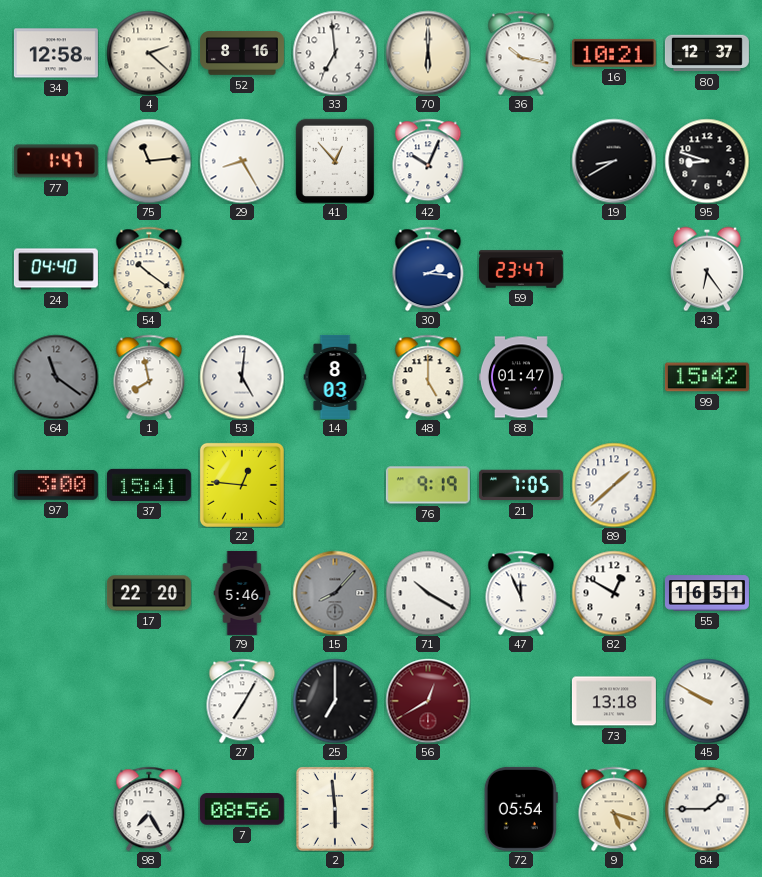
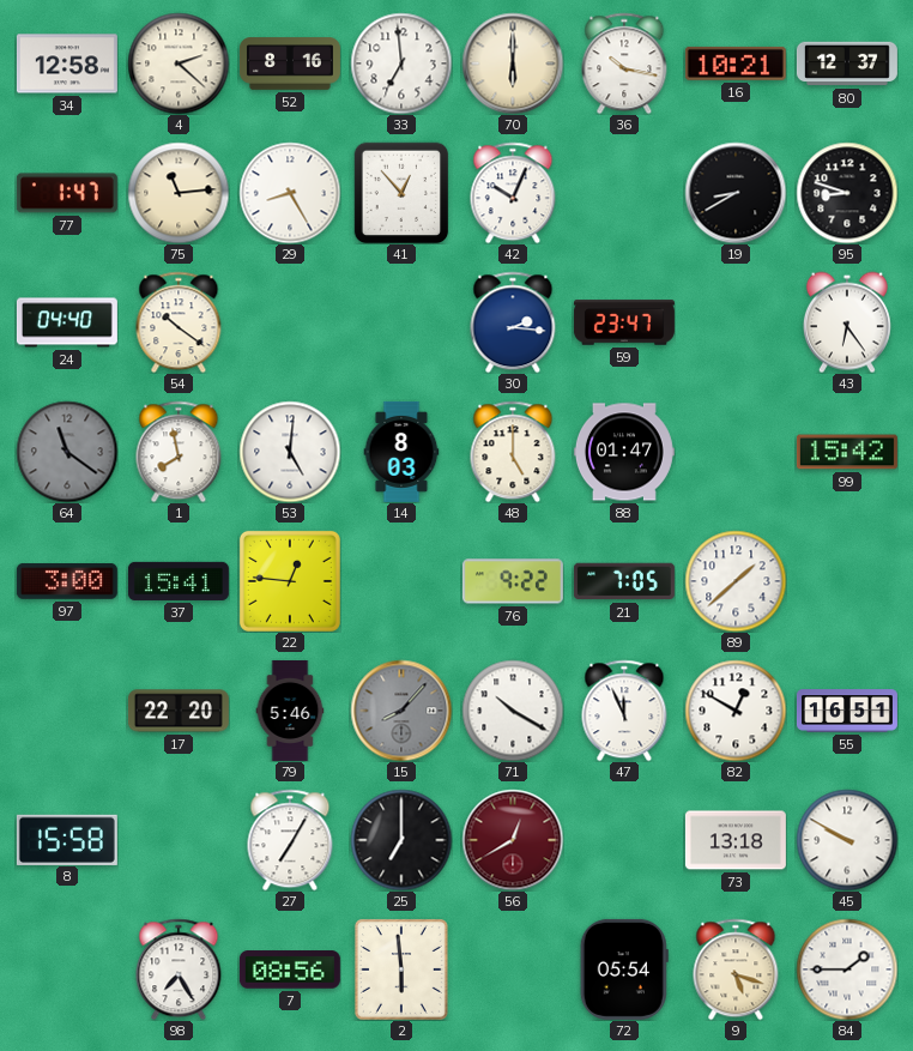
76: 9:19 -> 9:22 (513, 581)
8: none -> 15:58 (67, 839)
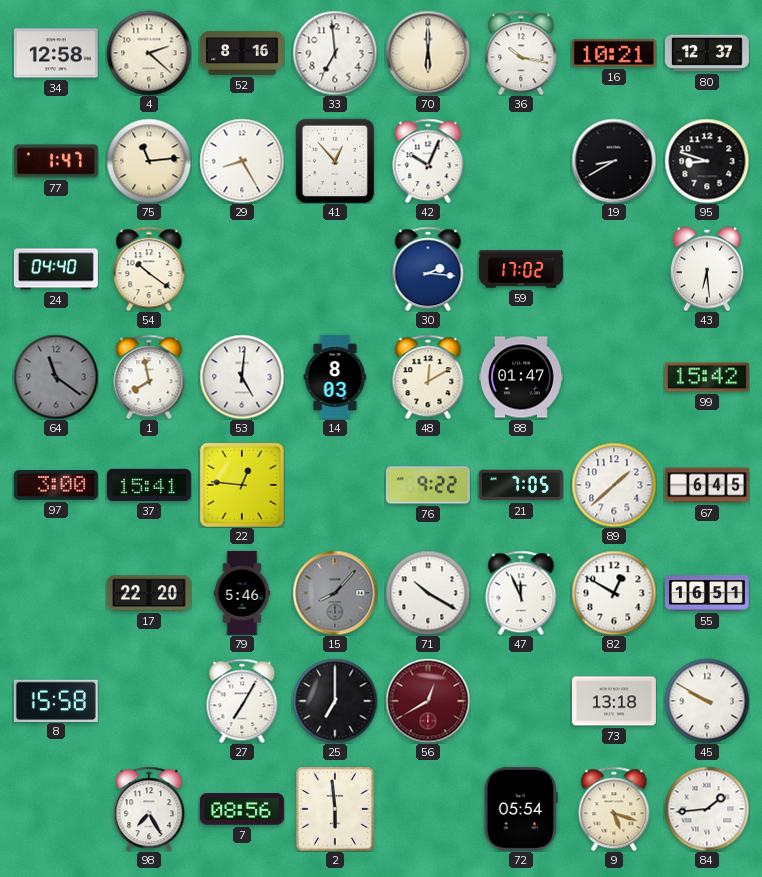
59: 23:47 -> 17:02 (521, 269)
43: 6:24 -> 6:29 (707, 269)
48: 5:00 -> 12:10 (428, 377)
67: none -> 6:45 (707, 485)
84: 1:45 -> 1:44 (707, 809)
